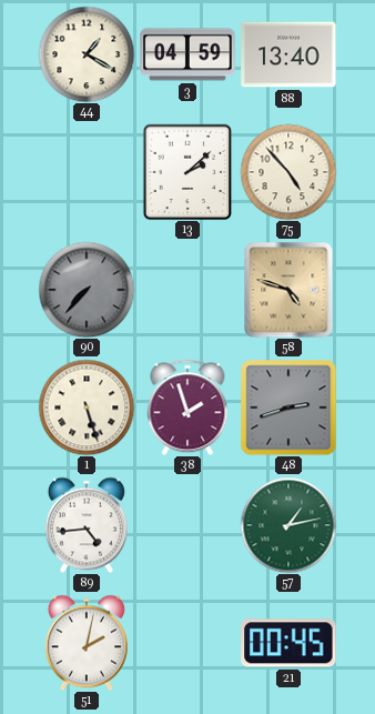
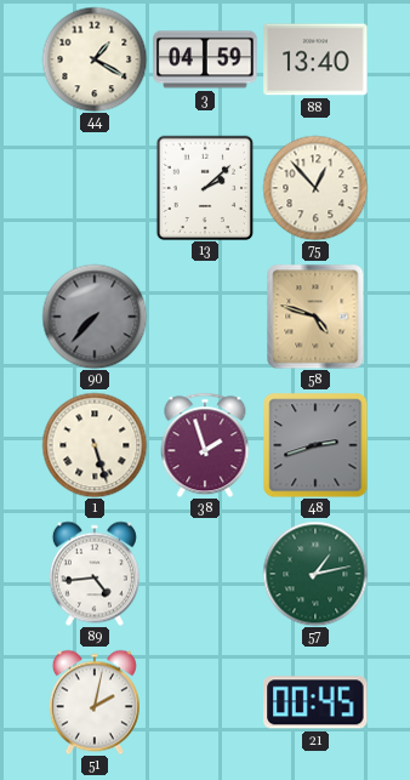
75: 4:53 -> 12:53 (315, 188)
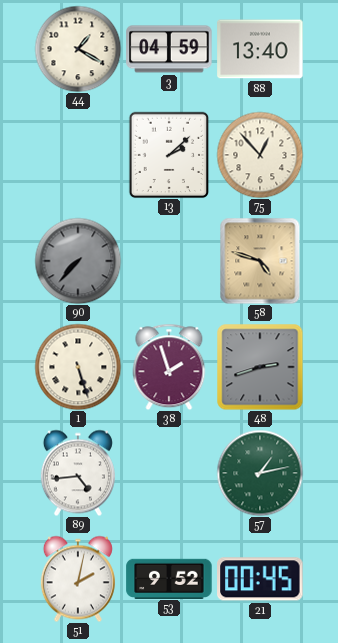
53: none -> 9:52 (169, 578)
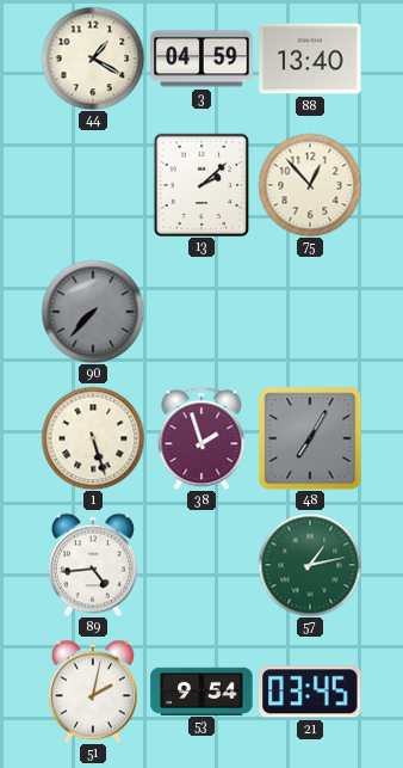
58: 4:48 -> none (260, 261)
48: 2:42 -> 7:05 (310, 438)
53: 9:52 -> 9:54 (201, 690)
21: 00:45 -> 03:45 (310, 692)
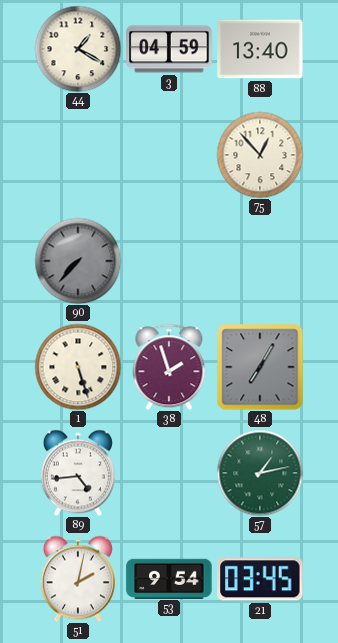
13: 2:08 -> none (201, 185)
